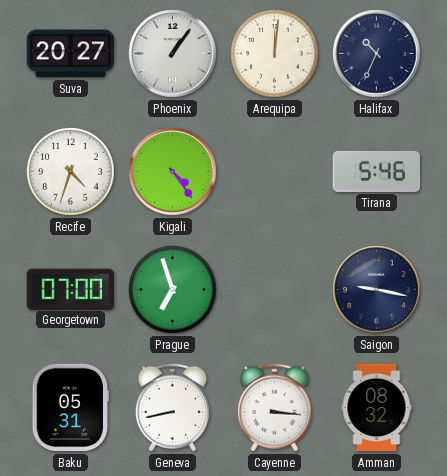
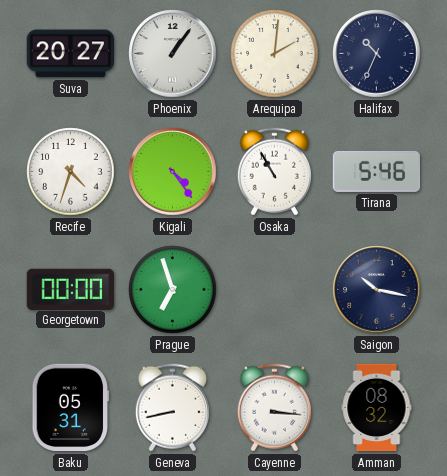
Arequipa: 12:01 -> 2:01 (275, 54)
Osaka: none -> 10:55 (274, 172)
Georgetown: 07:00 -> 00:00 (70, 289)
Saigon: 9:17 -> 10:17 (377, 290)
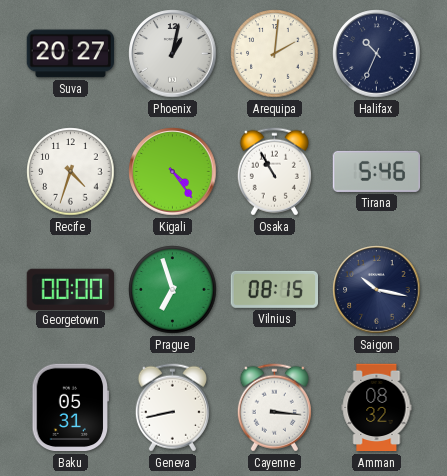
Phoenix: 1:06 -> 1:02 (173, 54)
Vilnius: none -> 08:15 (274, 289)
